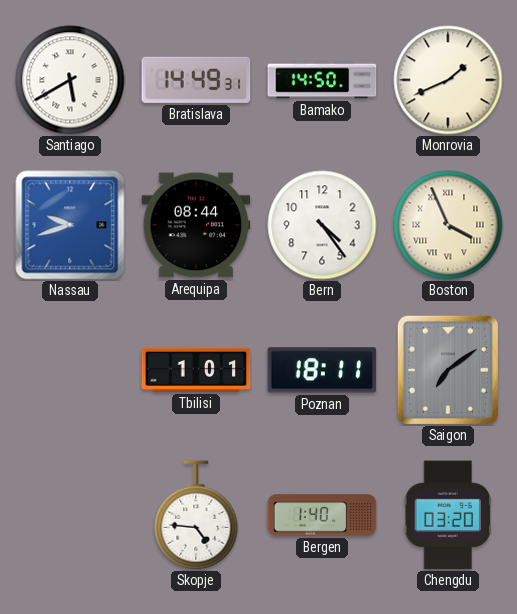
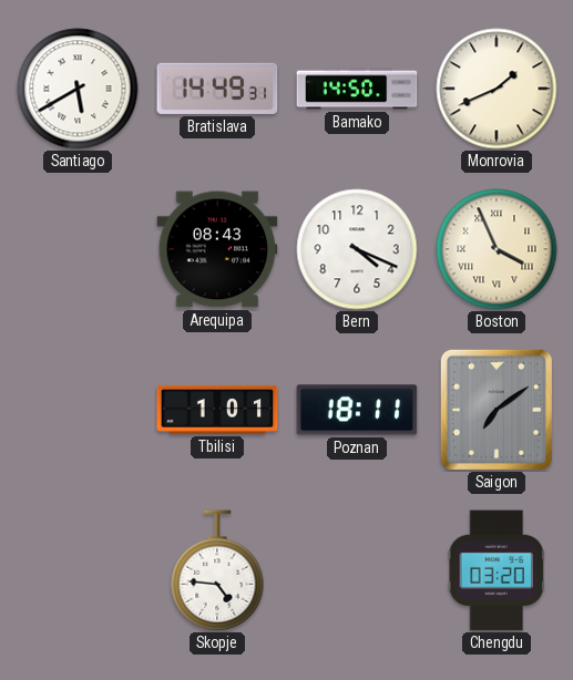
Nassau: 9:42 -> none (70, 225)
Arequipa: 08:44 -> 08:43 (217, 249)
Bern: 4:24 -> 4:19 (357, 249)
Bergen: 1:40 -> none (322, 515)
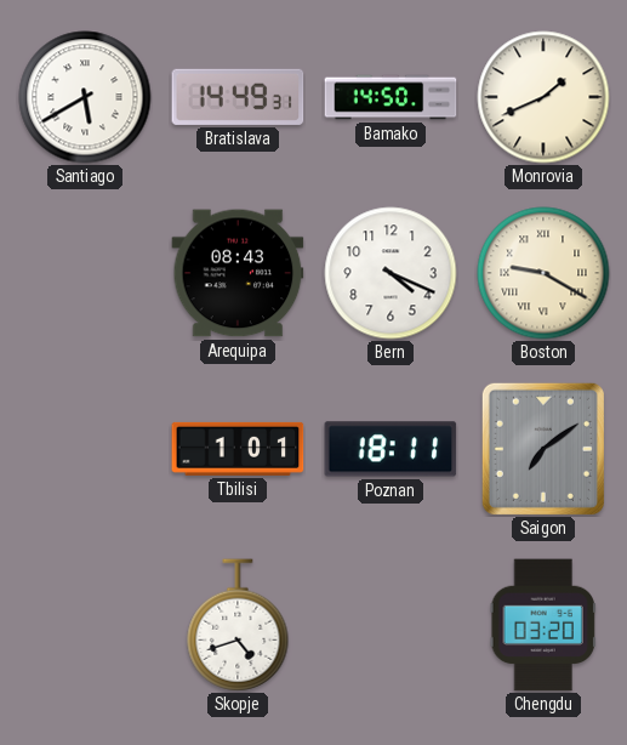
Boston: 3:56 -> 9:20 (543, 273)
Skopje: 4:46 -> 4:42 (238, 625)
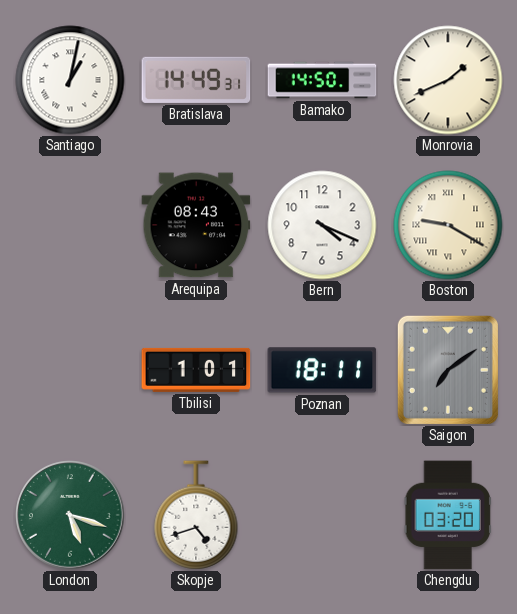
Santiago: 5:40 -> 1:02 (70, 80)
London: none -> 5:18 (70, 515)
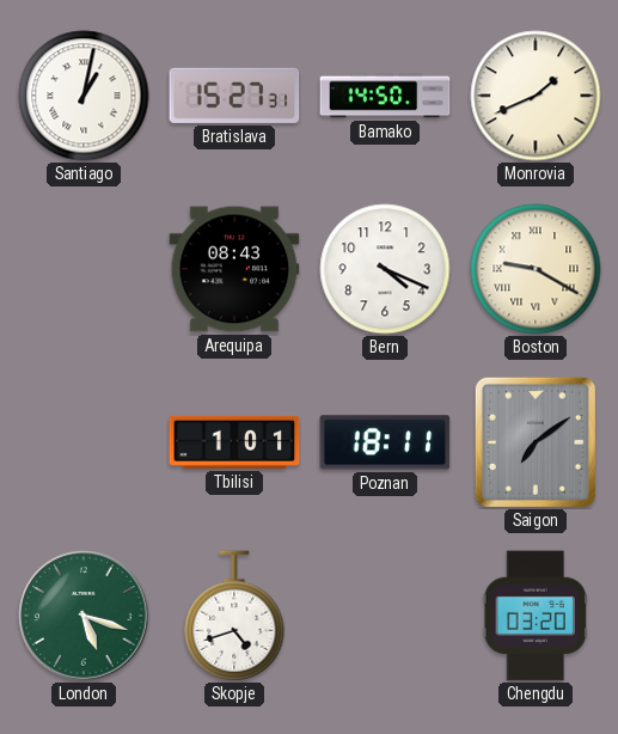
Bratislava: 14:49 -> 15:27 (234, 96)
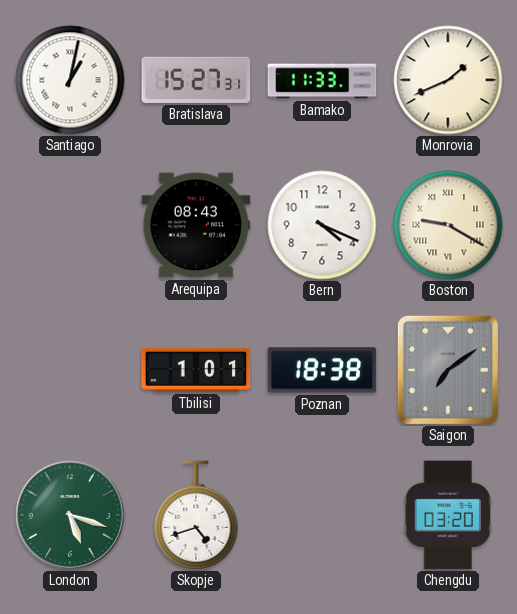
Bamako: 14:50 -> 11:33 (322, 80)
Poznan: 18:11 -> 18:38 (322, 370)
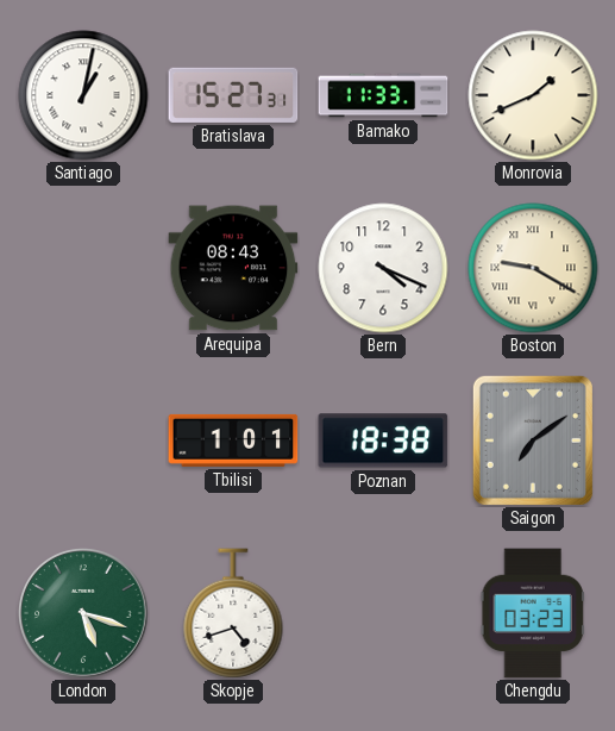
Chengdu: 03:20 -> 03:23 (533, 613)
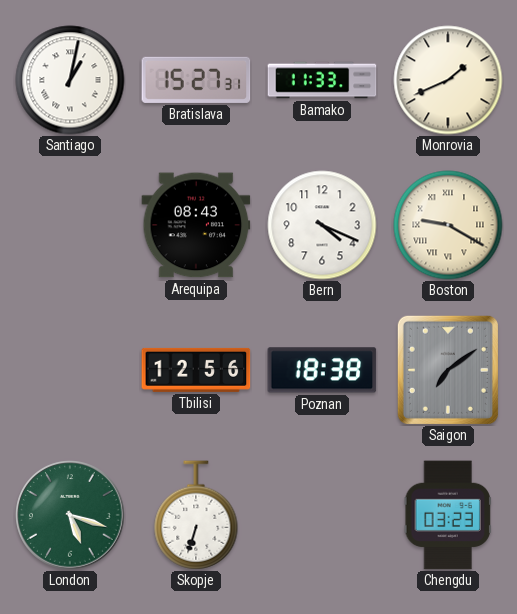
Tbilisi: 1:01 -> 12:56 (196, 370)
Skopje: 4:42 -> 6:33 (196, 515)
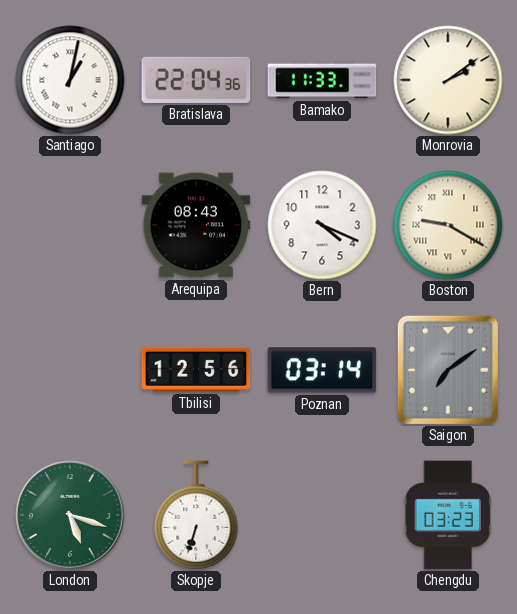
Bratislava: 15:27 -> 22:04 (196, 80)
Monrovia: 1:41 -> 2:09 (448, 80)
Poznan: 18:38 -> 03:14 (322, 370)
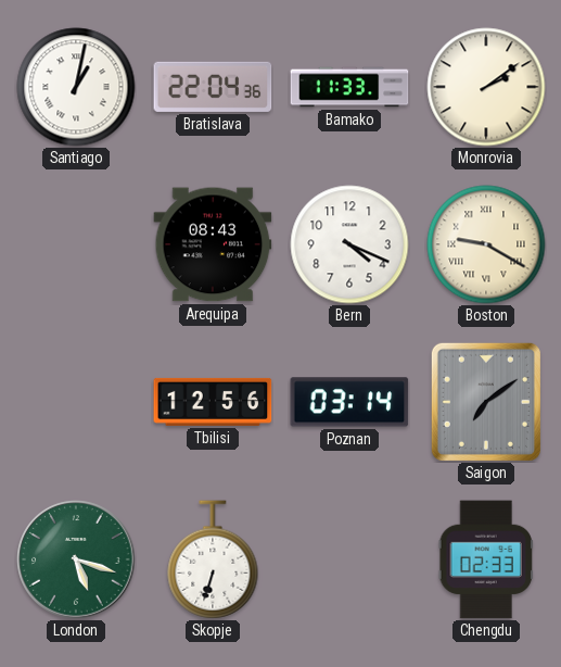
Chengdu: 03:23 -> 02:33 (486, 559)
